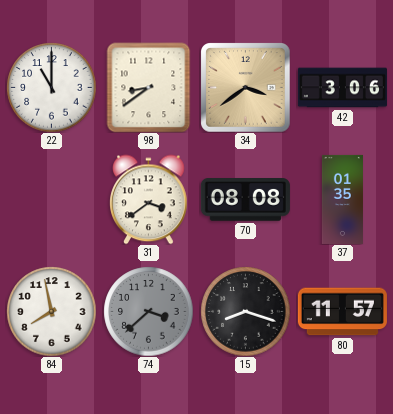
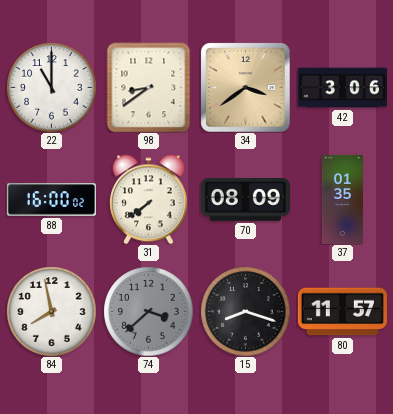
88: none -> 16:00 (51, 200)
31: 3:39 -> 7:39 (149, 199)
70: 08:08 -> 08:09 (245, 200)
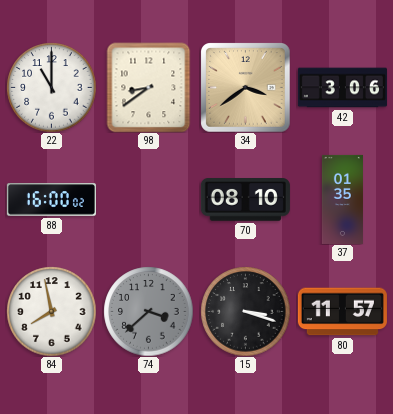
31: 7:39 -> none (149, 199)
70: 08:09 -> 08:10 (245, 200)
15: 8:18 -> 3:18 (245, 311)
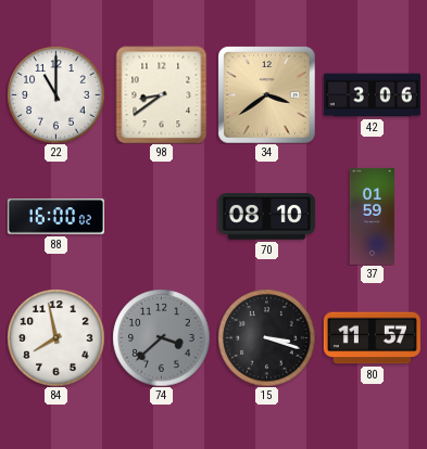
37: 01:35 -> 01:59 (372, 216)
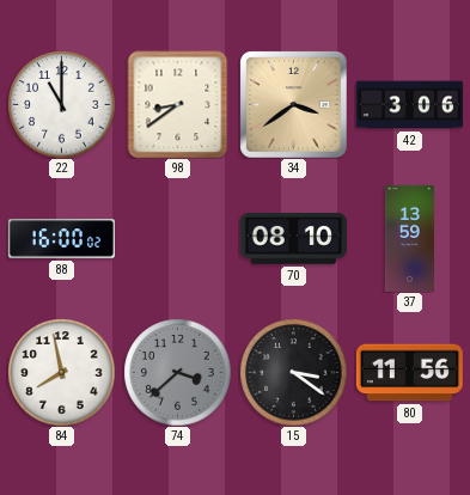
37: 01:59 -> 13:59 (409, 238)
15: 3:18 -> 3:21 (293, 372)
80: 11:57 -> 11:56 (409, 373)
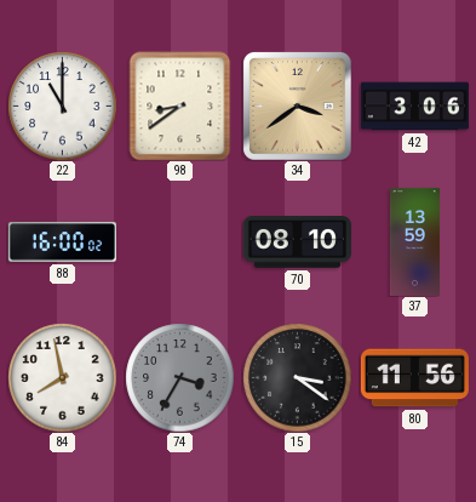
74: 3:38 -> 3:35 (179, 377)
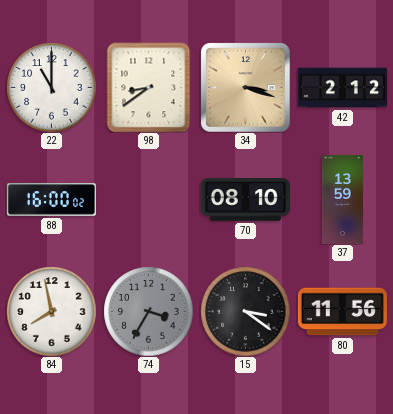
34: 3:39 -> 3:18 (246, 88)
42: 3:06 -> 2:12 (342, 88)
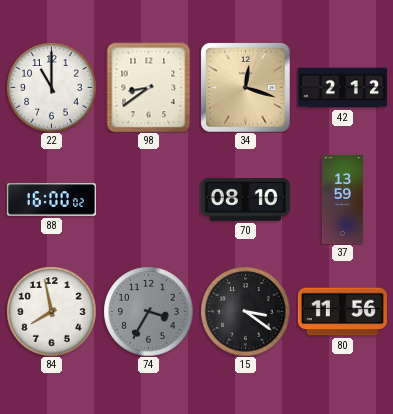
34: 3:18 -> 12:18 (246, 88)
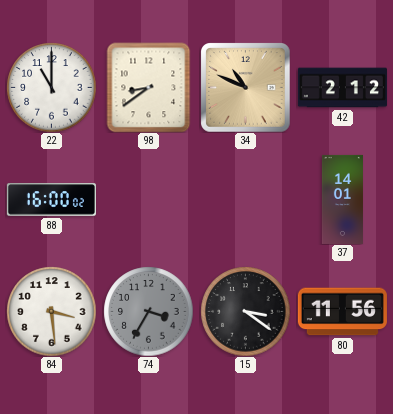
34: 12:18 -> 10:49 (246, 88)
70: 08:10 -> none (245, 200)
37: 13:59 -> 14:01 (342, 199)
84: 7:58 -> 3:29 (51, 311)
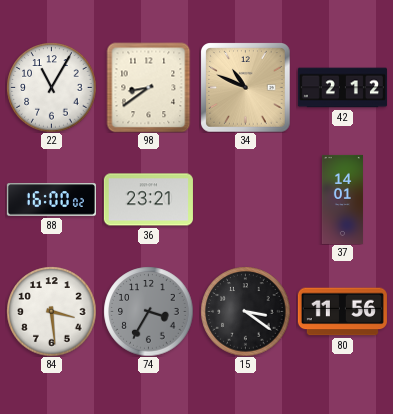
22: 11:00 -> 11:05 (51, 87)
36: none -> 23:21 (148, 200)
